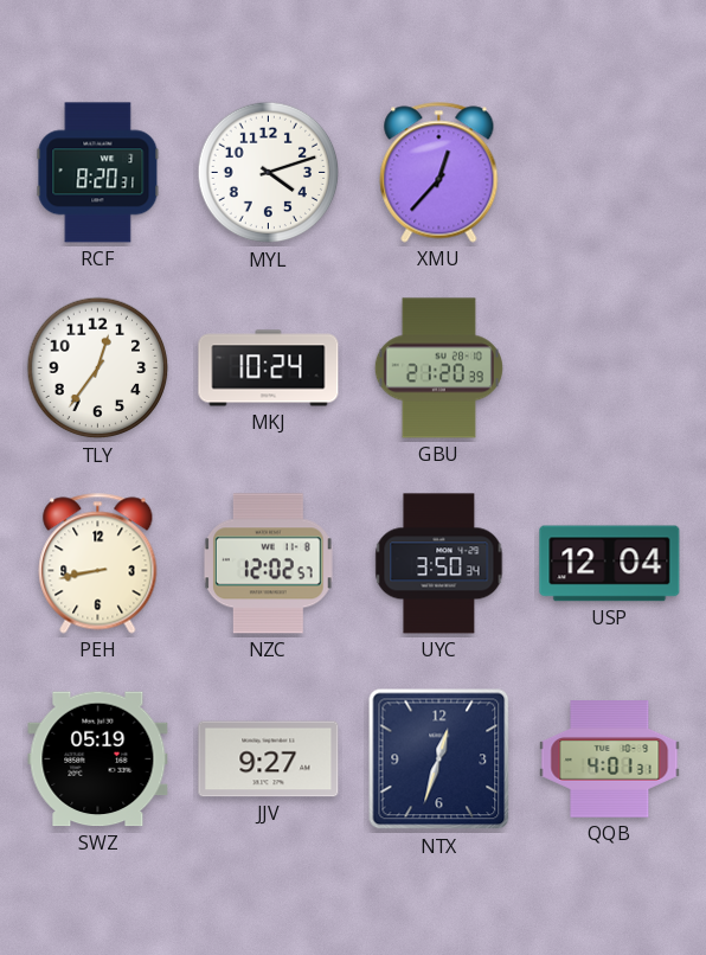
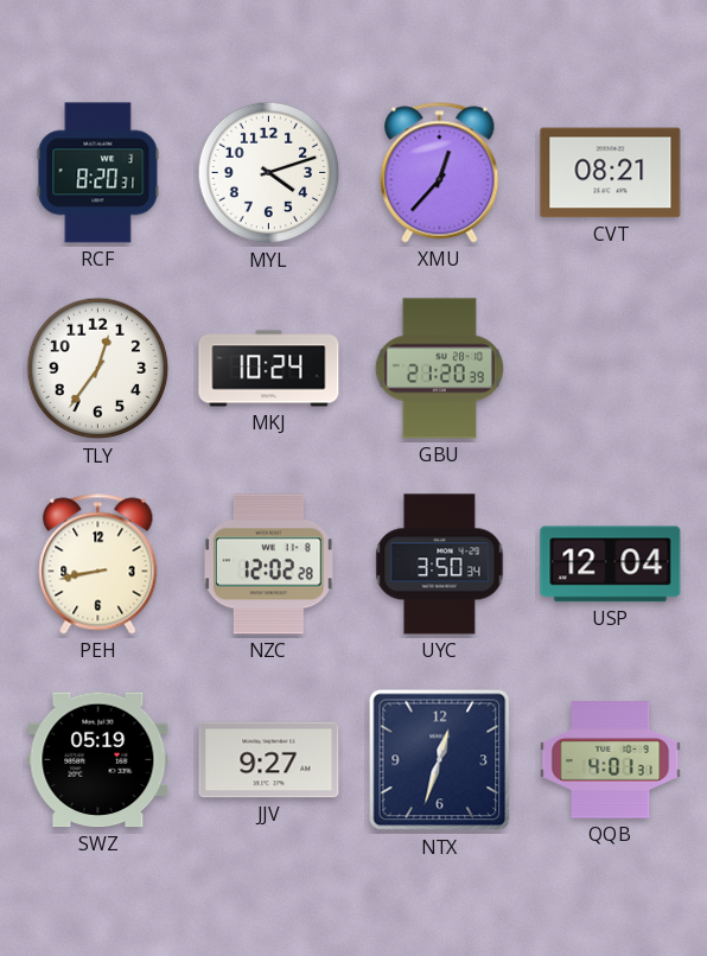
CVT: none -> 08:21 (611, 173)
NZC: 12:02:57 -> 12:02:28 (268, 565)
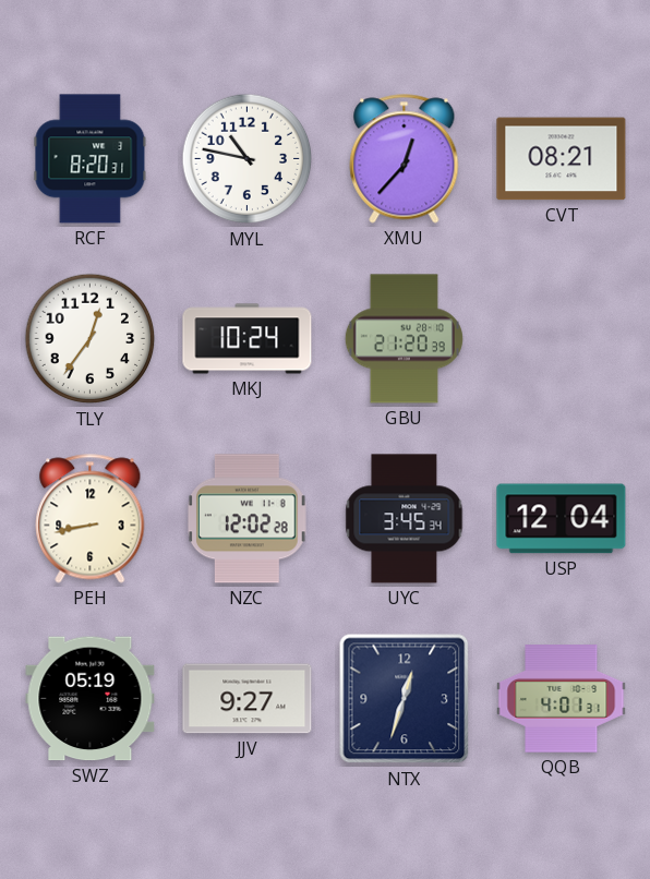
MYL: 4:12 -> 10:47 (248, 159)
UYC: 3:50 -> 3:45 (405, 519)
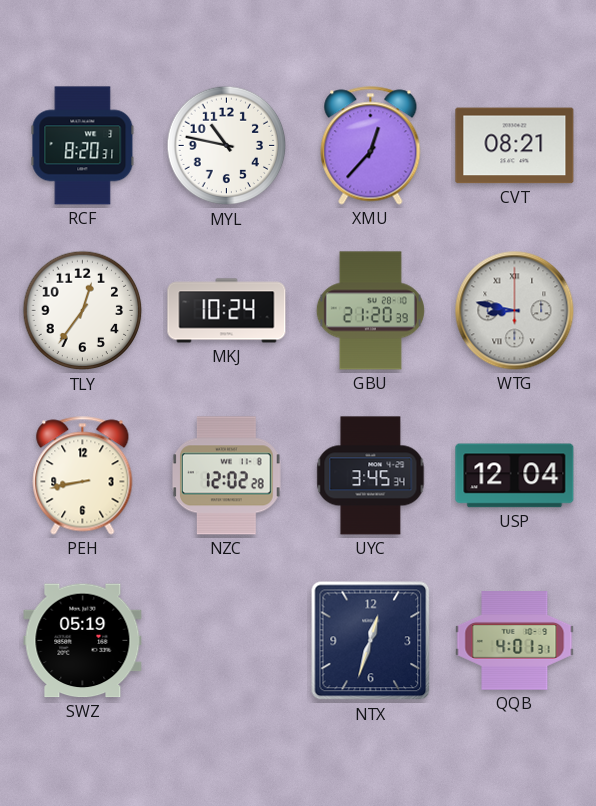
WTG: none -> 8:47 (515, 311)
JJV: 9:27 -> none (248, 699)
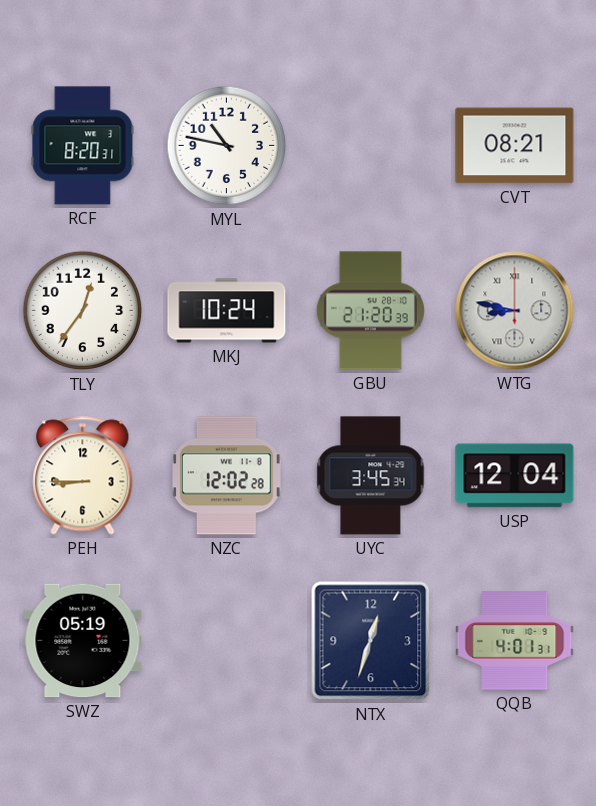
XMU: 12:37 -> none (371, 146)
PEH: 8:43 -> 8:45 (83, 476)
